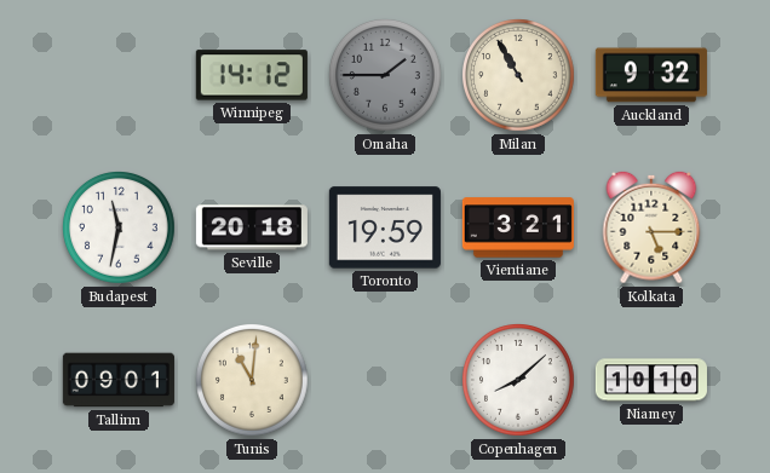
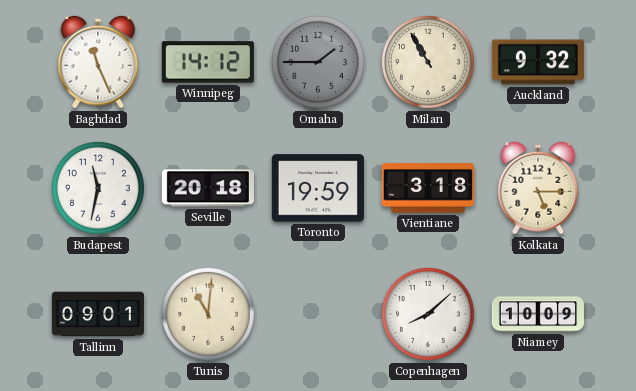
Baghdad: none -> 11:26 (98, 62)
Vientiane: 3:21 -> 3:18 (428, 188)
Niamey: 10:10 -> 10:09 (538, 314)
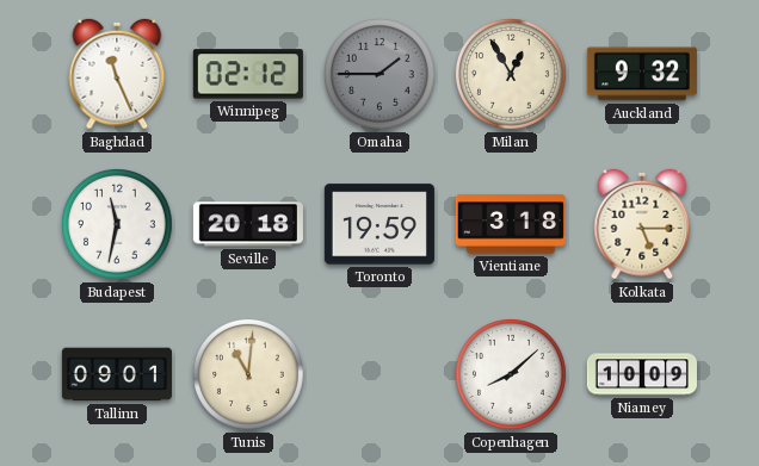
Winnipeg: 14:12 -> 02:12 (248, 74)
Milan: 10:55 -> 12:55 (512, 75)
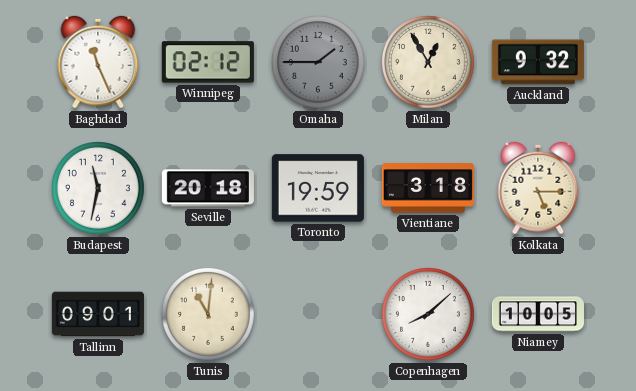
Niamey: 10:09 -> 10:05 (538, 314)
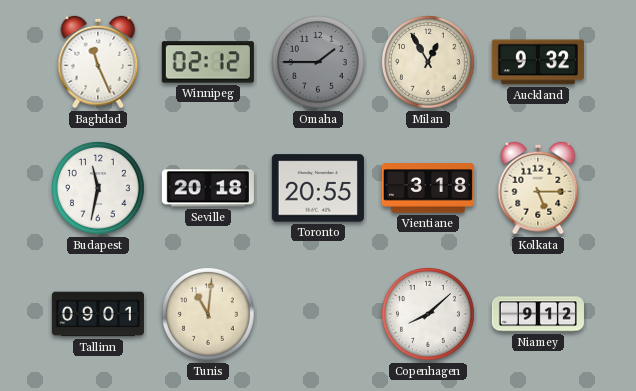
Toronto: 19:59 -> 20:55 (318, 188)
Niamey: 10:05 -> 9:12 (538, 314)
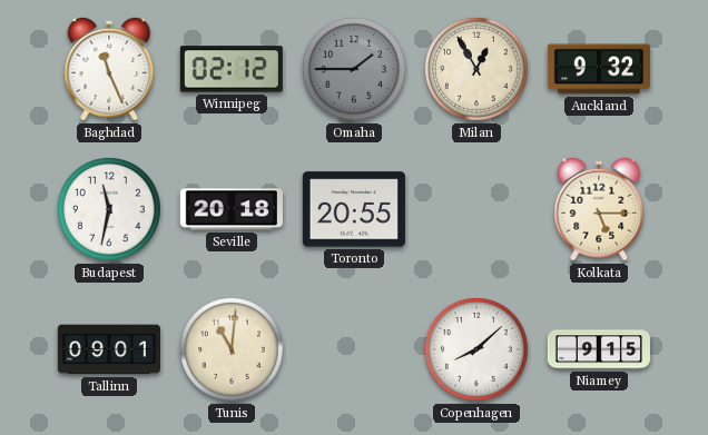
Vientiane: 3:18 -> none (428, 188)
Niamey: 9:12 -> 9:15 (599, 349)
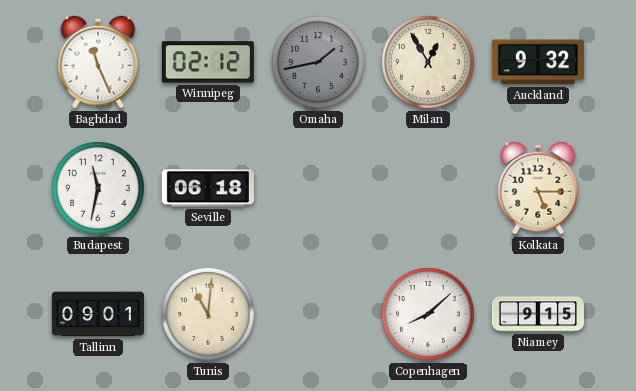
Omaha: 1:45 -> 1:43 (319, 63)
Seville: 20:18 -> 06:18 (208, 188)
Toronto: 20:55 -> none (354, 209)
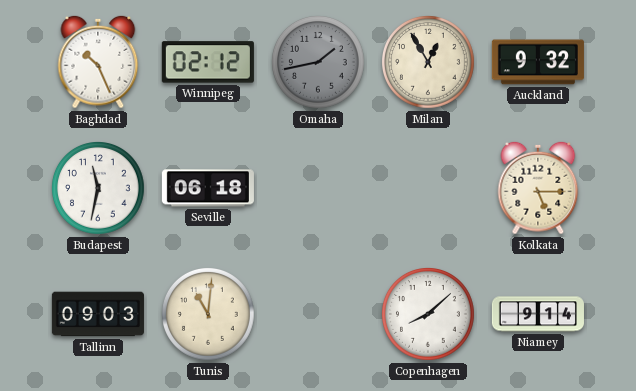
Baghdad: 11:26 -> 10:26 (98, 62)
Tallinn: 09:01 -> 09:03 (98, 314)
Niamey: 9:15 -> 9:14 (538, 314)
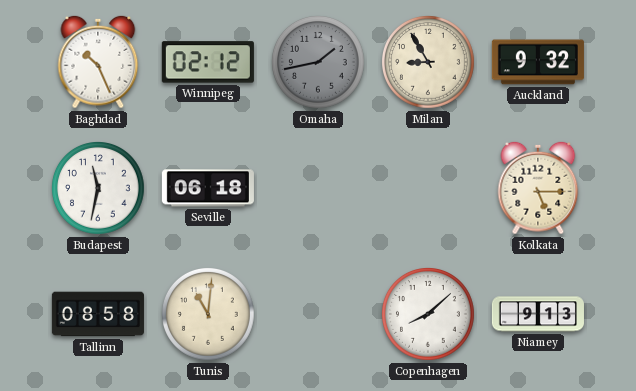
Milan: 12:55 -> 8:55 (429, 63)
Tallinn: 09:03 -> 08:58 (98, 314)
Niamey: 9:14 -> 9:13 (538, 314)
